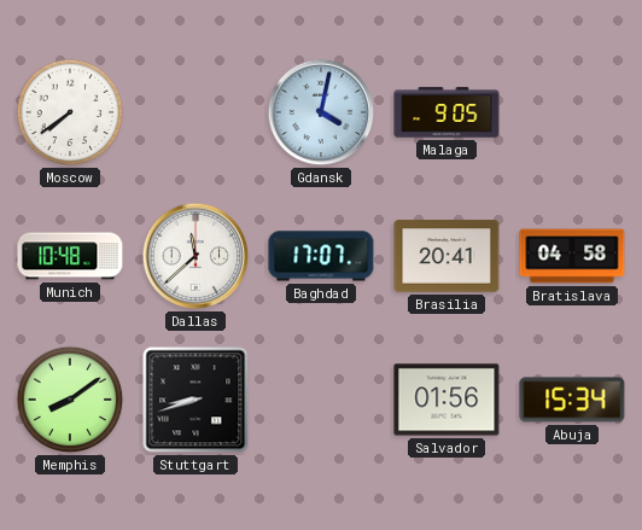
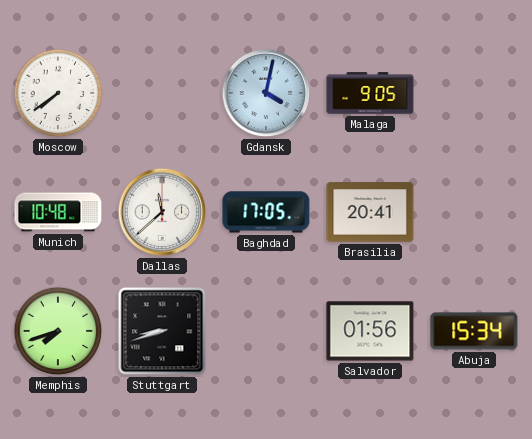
Baghdad: 17:07 -> 17:05 (266, 212)
Bratislava: 04:58 -> none (572, 256)
Memphis: 8:09 -> 7:42 (58, 331)
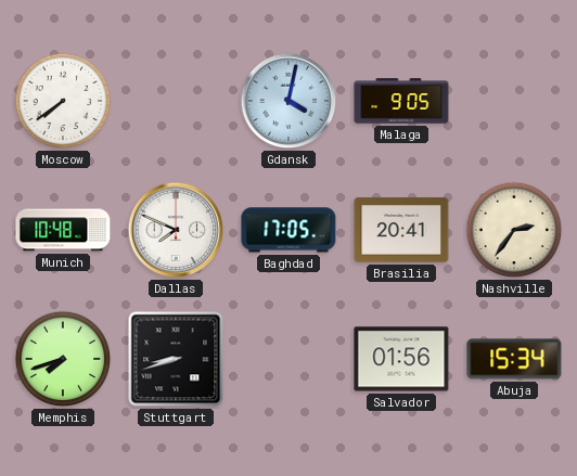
Dallas: 11:38 -> 7:49 (176, 230)
Nashville: none -> 2:36 (514, 230)
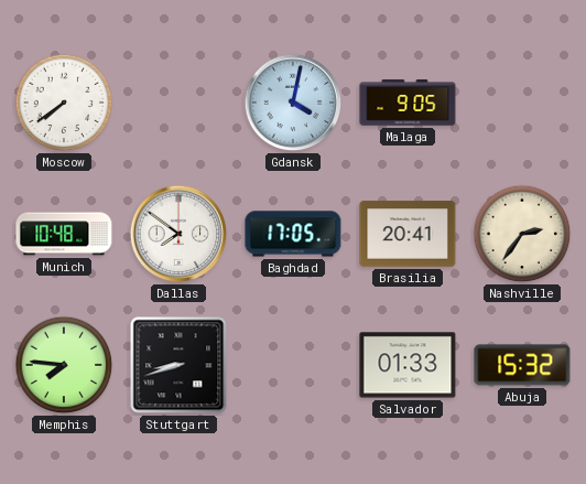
Dallas: 7:49 -> 7:51 (178, 234)
Memphis: 7:42 -> 7:46 (64, 365)
Salvador: 01:56 -> 01:33 (408, 365)
Abuja: 15:34 -> 15:32 (522, 365)
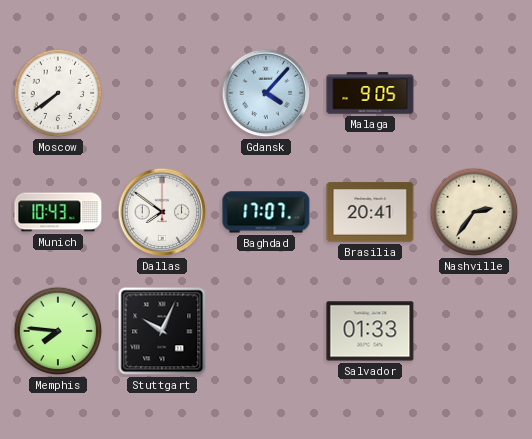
Gdansk: 4:02 -> 4:07 (266, 93)
Munich: 10:48 -> 10:43 (58, 212)
Baghdad: 17:05 -> 17:07 (266, 212)
Stuttgart: 8:42 -> 10:04 (162, 331)
Abuja: 15:32 -> none (522, 365)
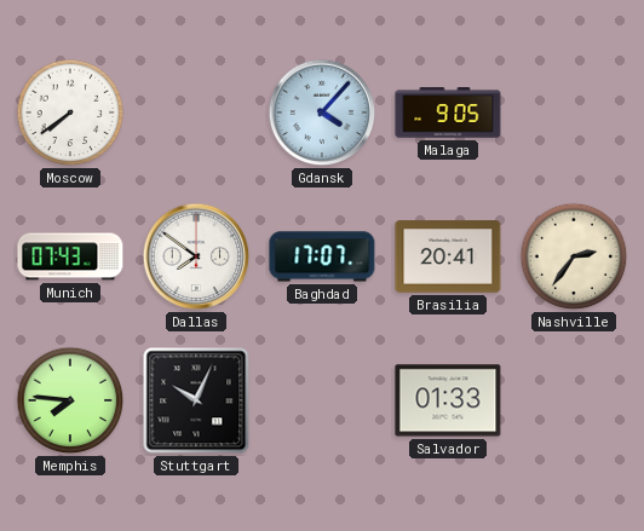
Munich: 10:43 -> 07:43 (70, 256)
